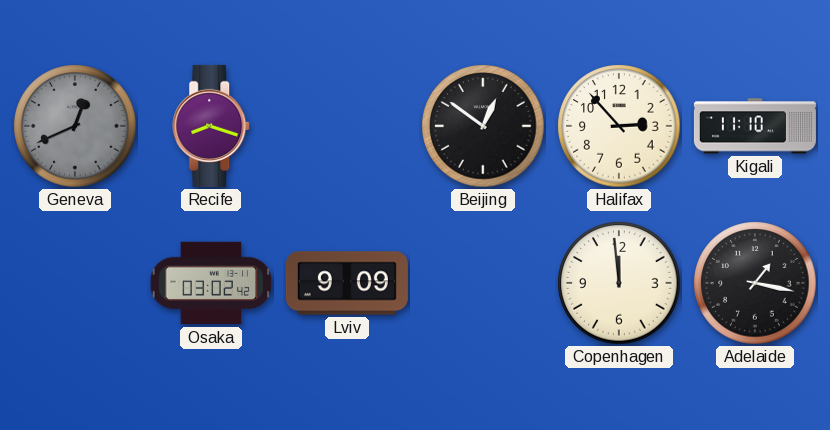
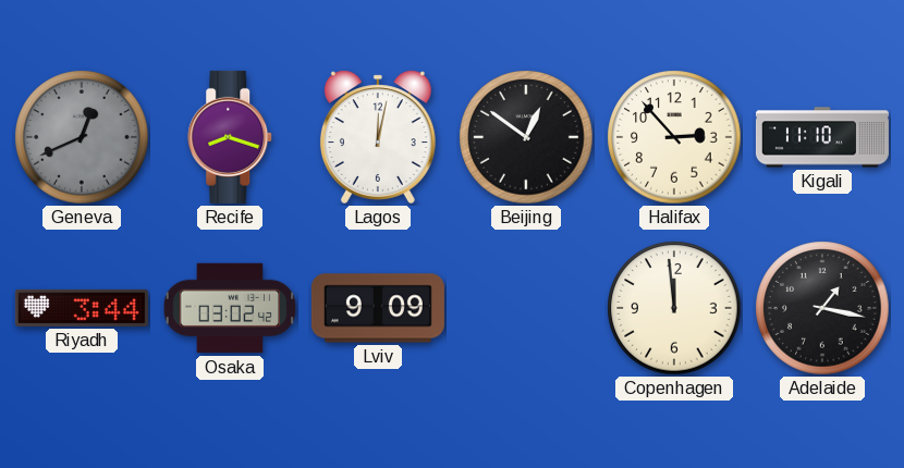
Lagos: none -> 12:02 (378, 137)
Riyadh: none -> 3:44 (82, 308)
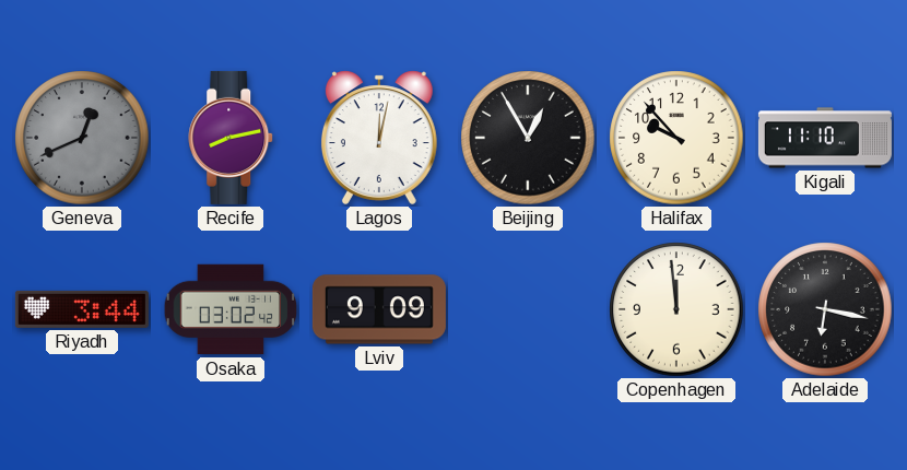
Recife: 8:18 -> 8:13 (232, 138)
Beijing: 12:51 -> 12:55 (528, 138)
Halifax: 2:53 -> 9:53 (676, 138)
Adelaide: 1:17 -> 6:17 (825, 309)
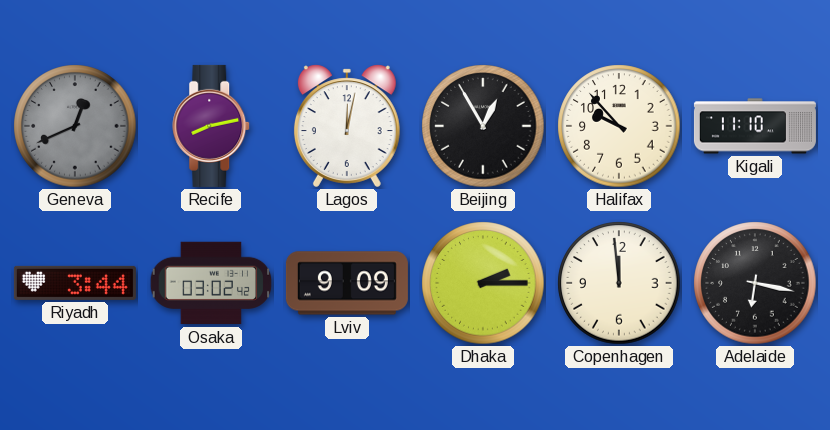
Dhaka: none -> 2:15 (483, 283)
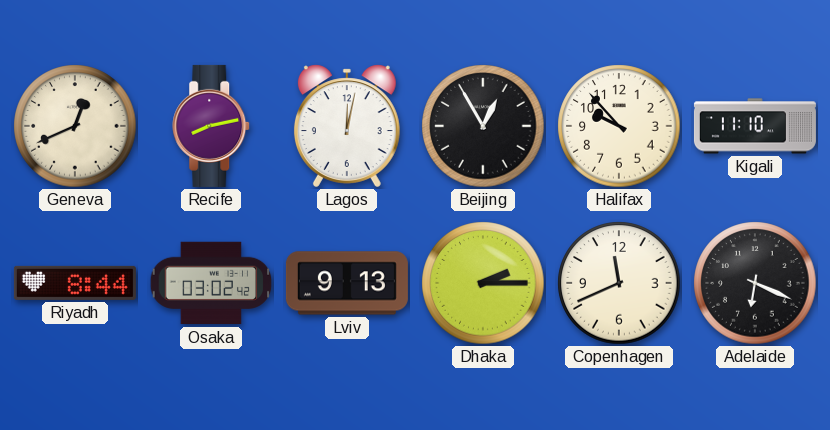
Geneva dial: grey -> cream (75, 126)
Riyadh: 3:44 -> 8:44 (75, 283)
Lviv: 9:09 -> 9:13 (347, 283)
Copenhagen: 11:59 -> 11:41 (619, 283)
Adelaide: 6:17 -> 6:19 (755, 283)
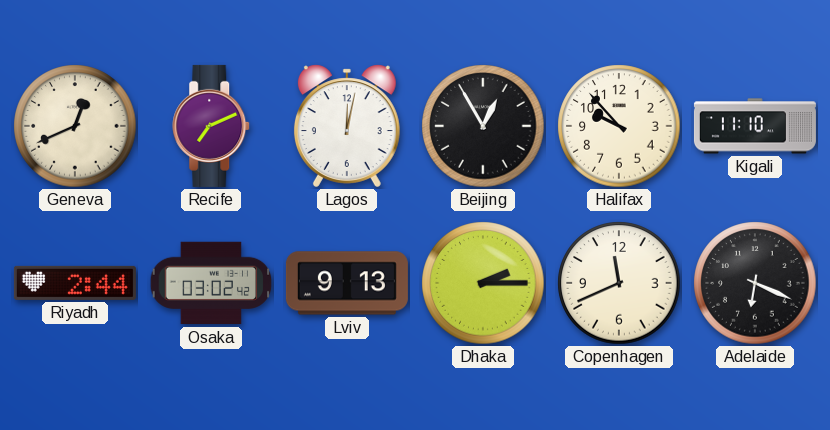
Recife: 8:13 -> 7:11 (212, 126)
Riyadh: 8:44 -> 2:44 (75, 283)
